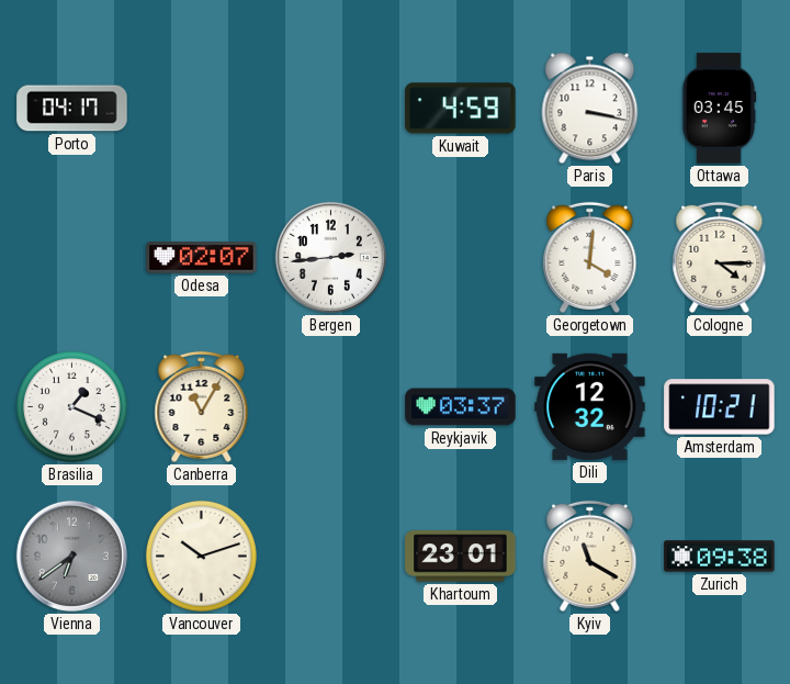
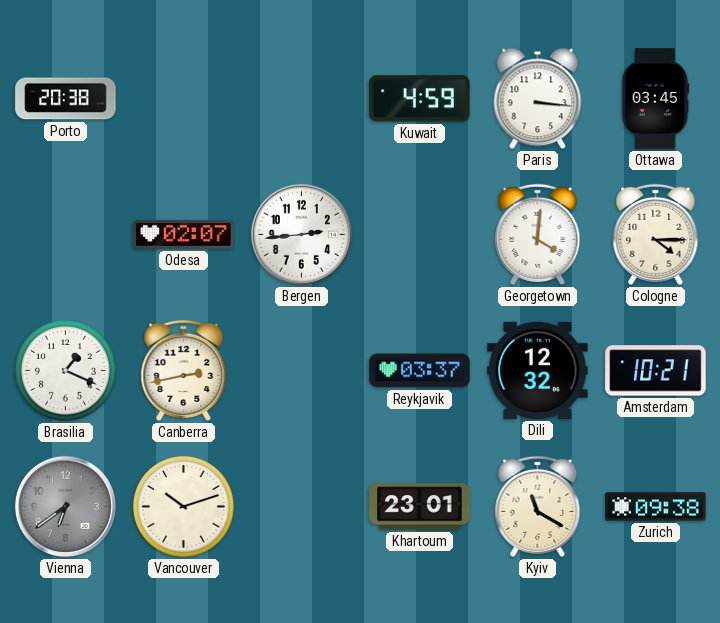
Porto: 04:17 -> 20:38 (66, 99)
Paris: 3:17 -> 3:16 (538, 99)
Canberra: 11:05 -> 2:43 (184, 370)
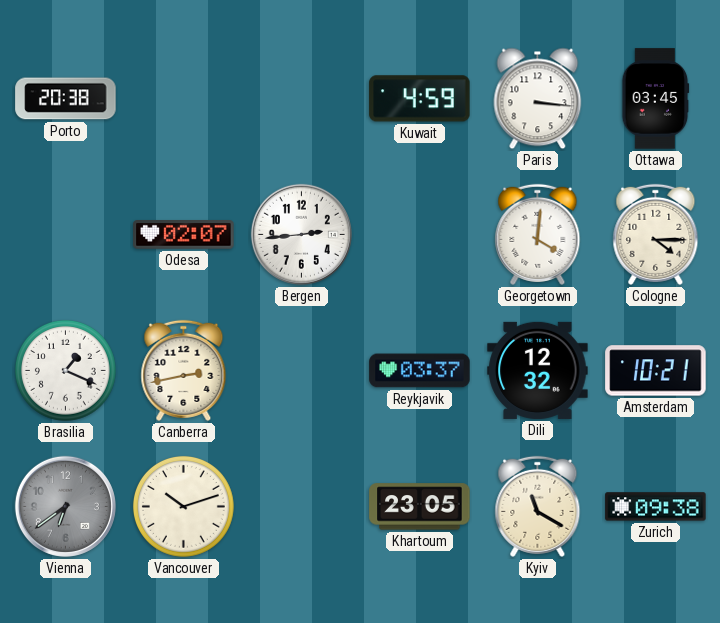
Khartoum: 23:01 -> 23:05 (420, 507)
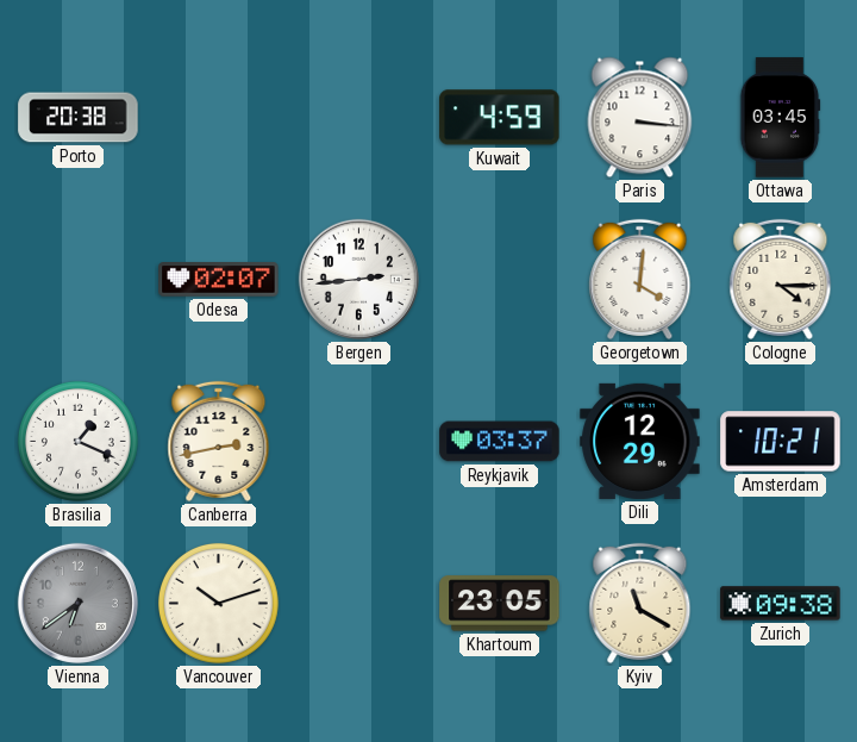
Dili: 12:32 -> 12:29 (640, 441)
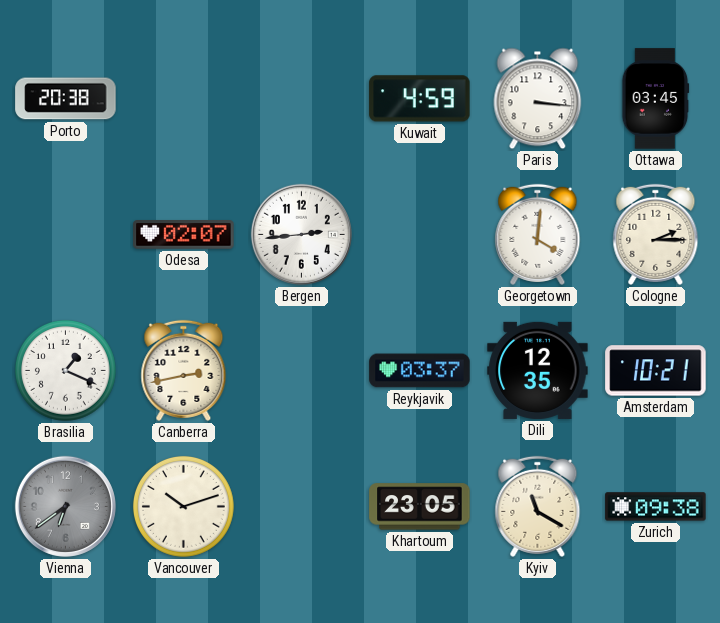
Cologne: 4:15 -> 2:15 (656, 234)
Dili: 12:29 -> 12:35 (538, 370)
